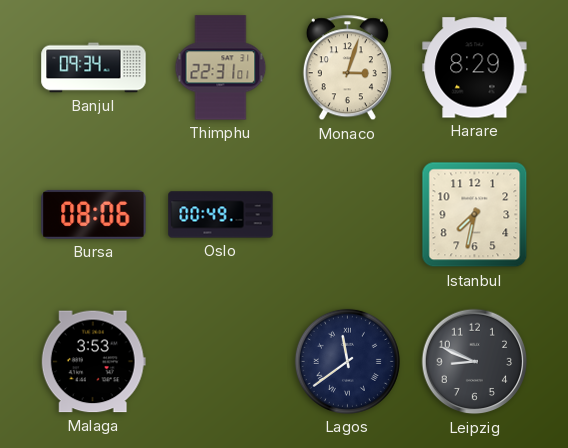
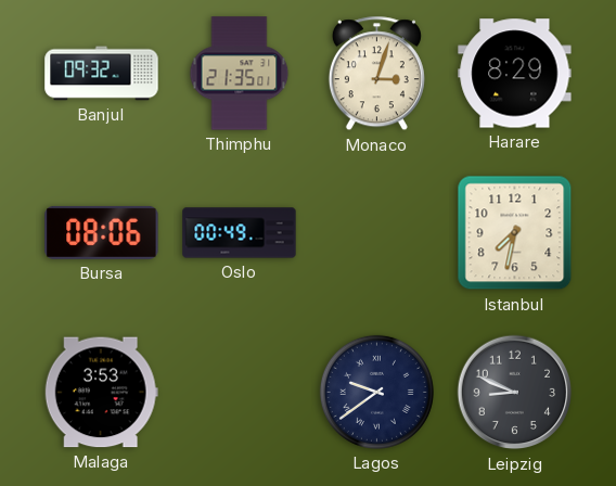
Banjul: 09:34 -> 09:32 (102, 74)
Thimphu: 22:31 -> 21:35 (240, 74)
Lagos: 11:39 -> 9:39 (376, 392)
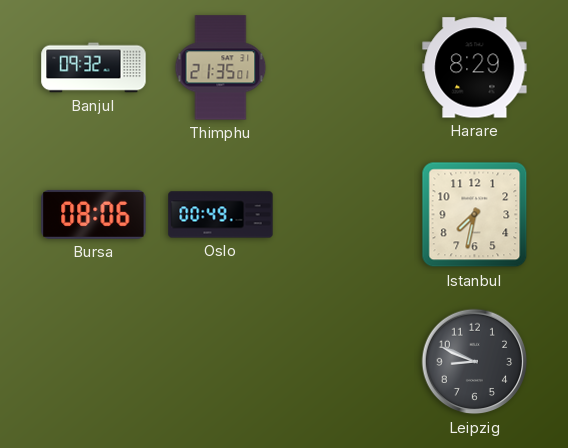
Monaco: 3:03 -> none (376, 74)
Malaga: 3:53 -> none (101, 393)
Lagos: 9:39 -> none (376, 392)
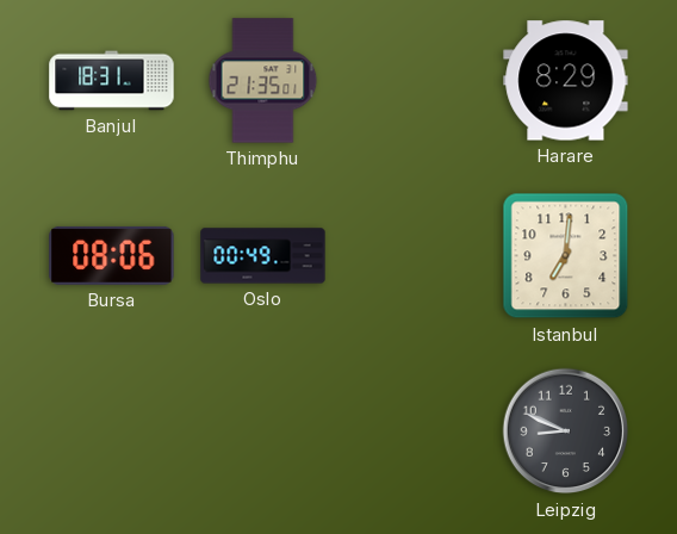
Banjul: 09:32 -> 18:31 (112, 81)
Istanbul: 7:32 -> 7:01 (566, 256)
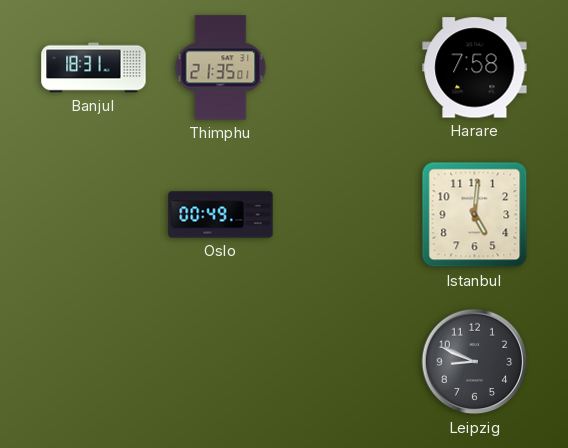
Harare: 8:29 -> 7:58 (475, 68)
Bursa: 08:06 -> none (112, 255)
Istanbul: 7:01 -> 5:01 (475, 215)
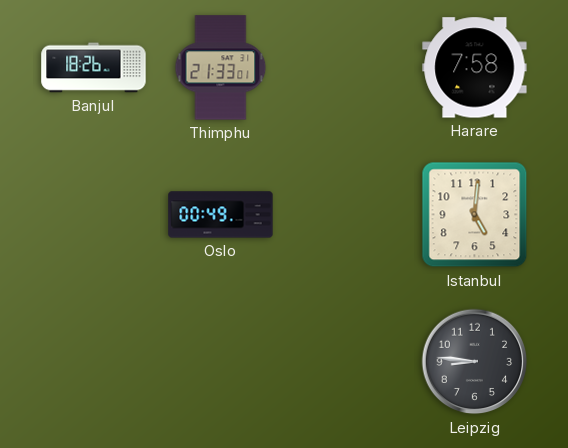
Banjul: 18:31 -> 18:26 (94, 68)
Thimphu: 21:35 -> 21:33 (221, 68)
Leipzig: 8:49 -> 8:46 (475, 362)
